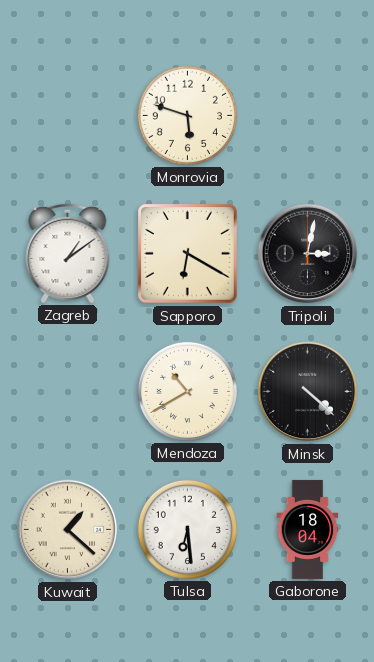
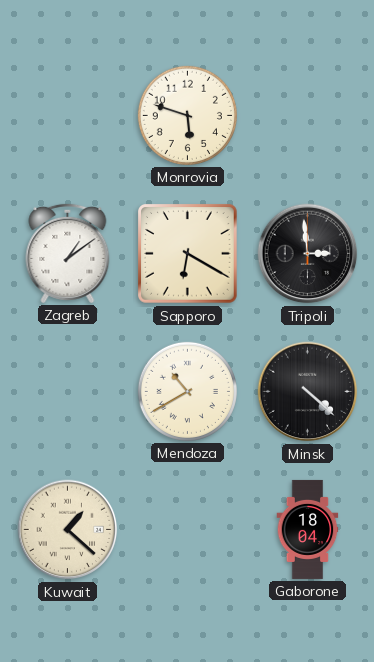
Tripoli: 3:02 -> 2:59 (308, 254)
Tulsa: 6:29 -> none (187, 529)
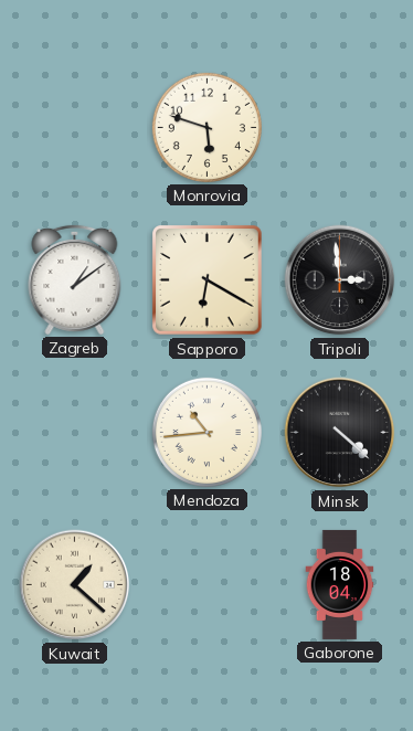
Mendoza: 10:40 -> 10:44 (206, 432)
